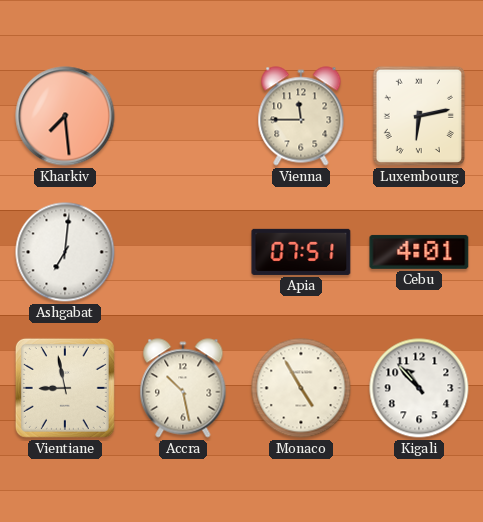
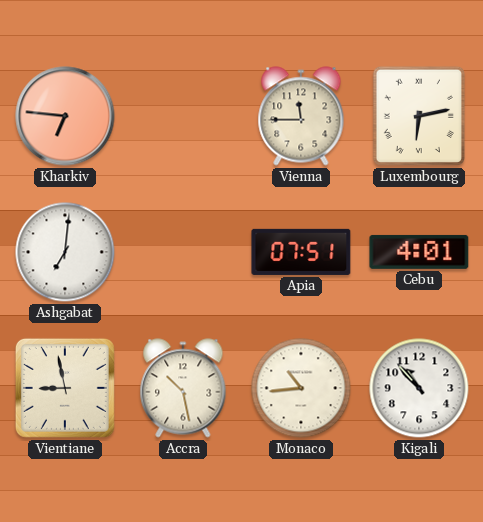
Kharkiv: 7:29 -> 6:46 (65, 116)
Monaco: 4:55 -> 10:44 (301, 388)
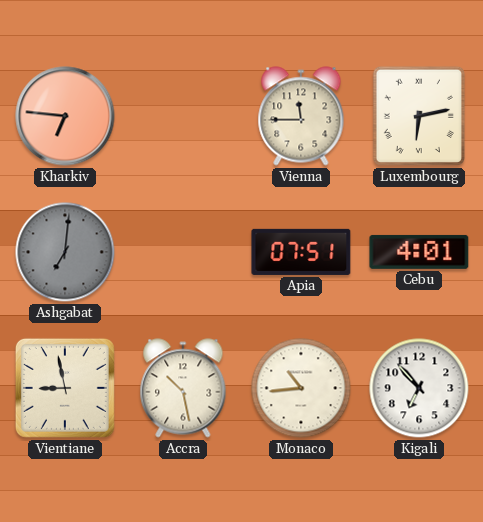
Ashgabat dial: white -> grey (65, 252)
Kigali: 10:53 -> 6:53 (419, 388)
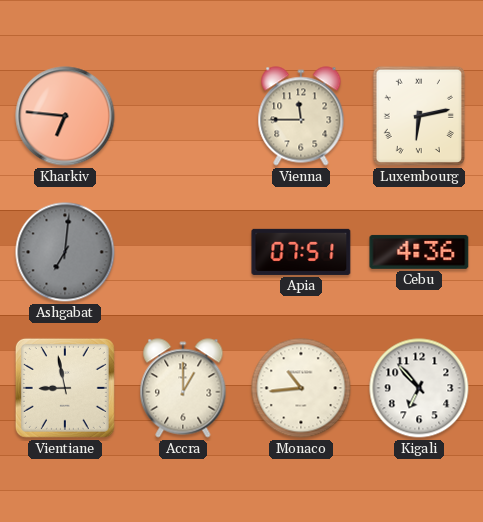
Cebu: 4:01 -> 4:36 (419, 252)
Accra: 10:28 -> 1:00 (183, 388)
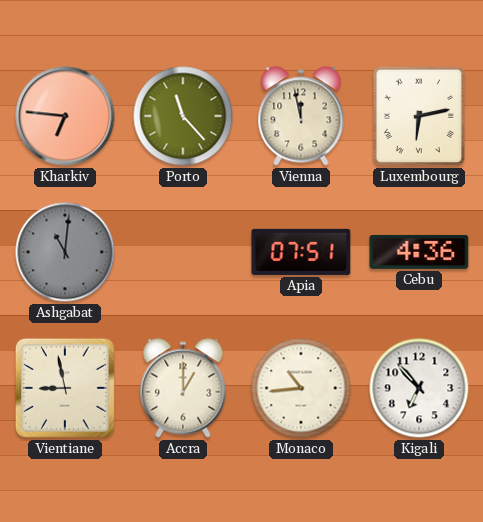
Porto: none -> 11:23 (183, 116)
Vienna: 11:45 -> 11:58 (301, 116)
Ashgabat: 7:01 -> 11:01 (65, 252)
